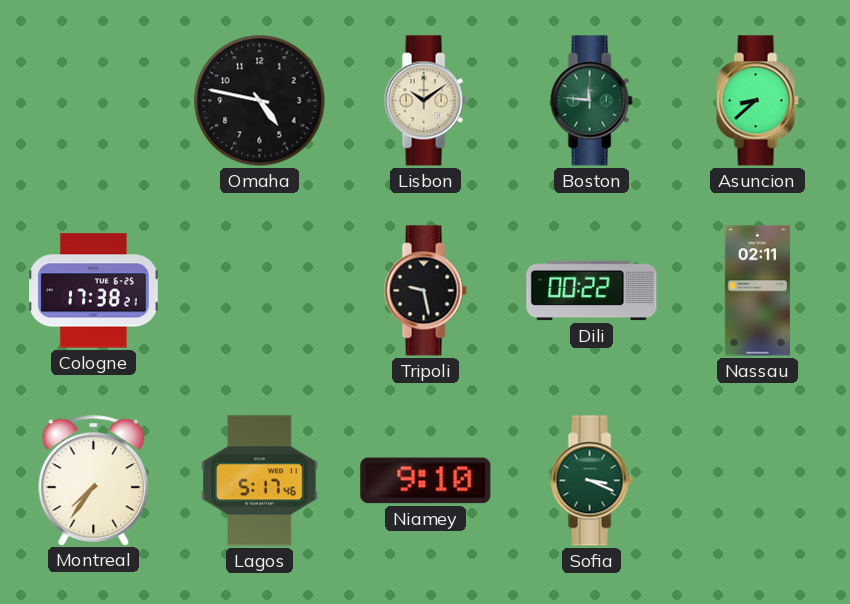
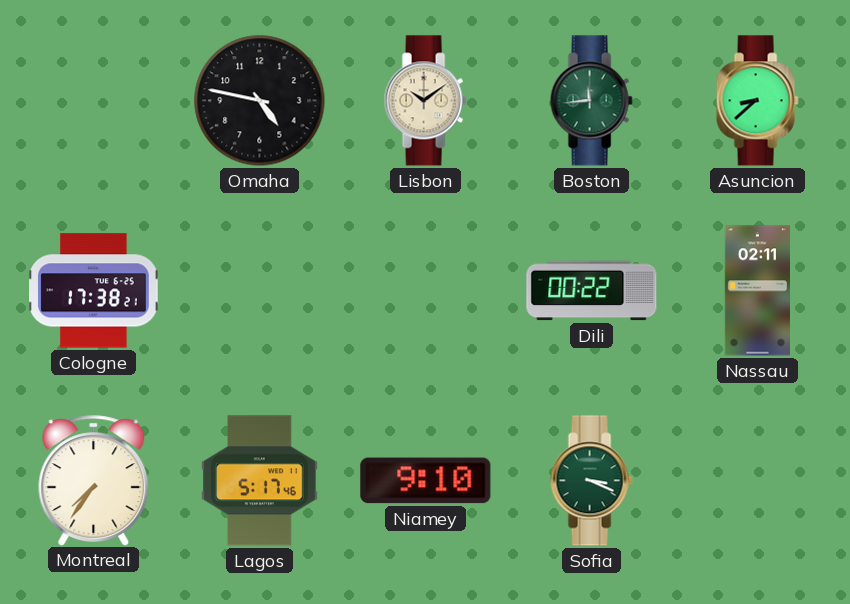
Boston: 11:46 -> 11:44 (591, 101)
Tripoli: 9:28 -> none (425, 291)
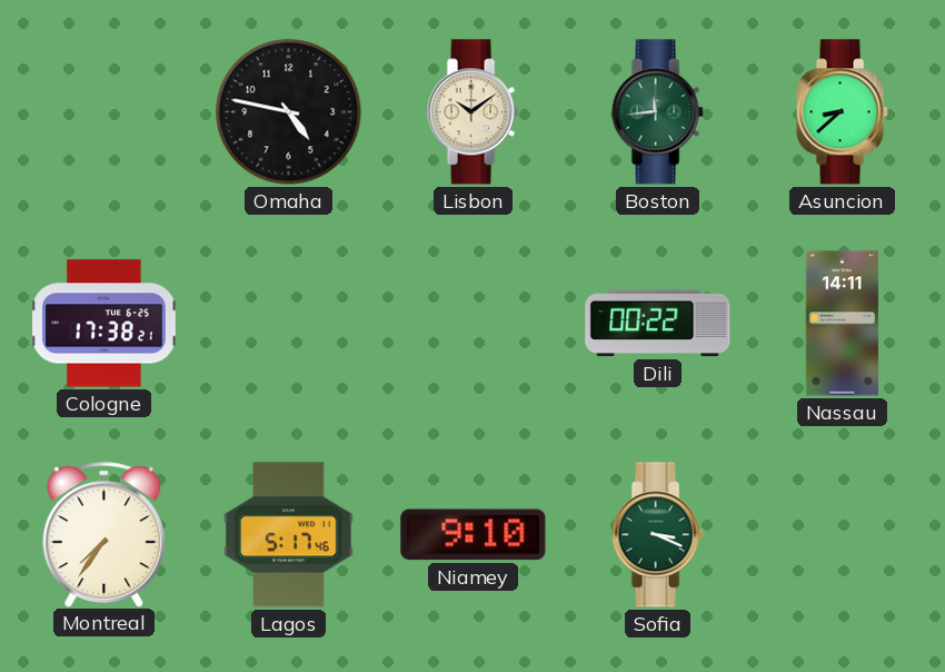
Nassau: 02:11 -> 14:11 (842, 324)
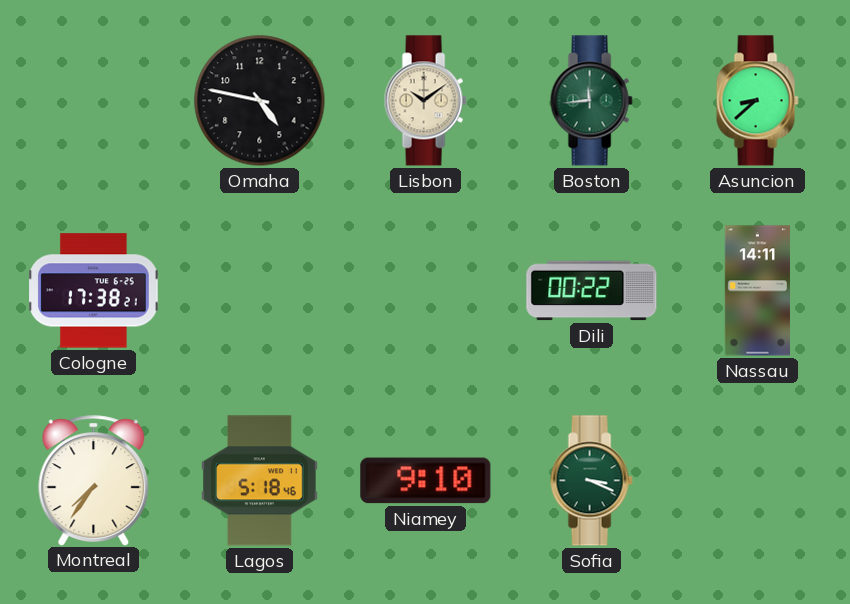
Lagos: 5:17 -> 5:18 (260, 481)
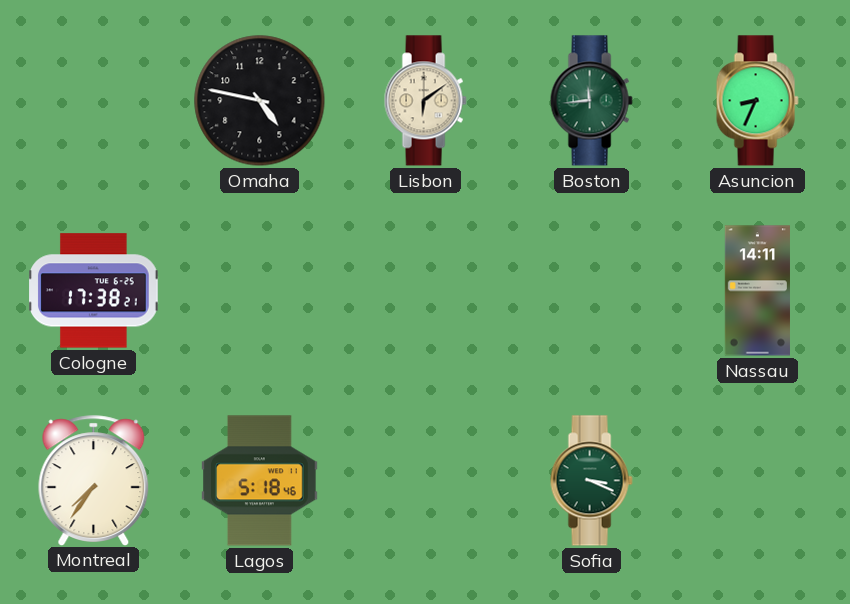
Lisbon: 10:09 -> 6:09 (425, 101)
Asuncion: 8:38 -> 8:34 (757, 101)
Dili: 00:22 -> none (592, 291)
Niamey: 9:10 -> none (426, 481)
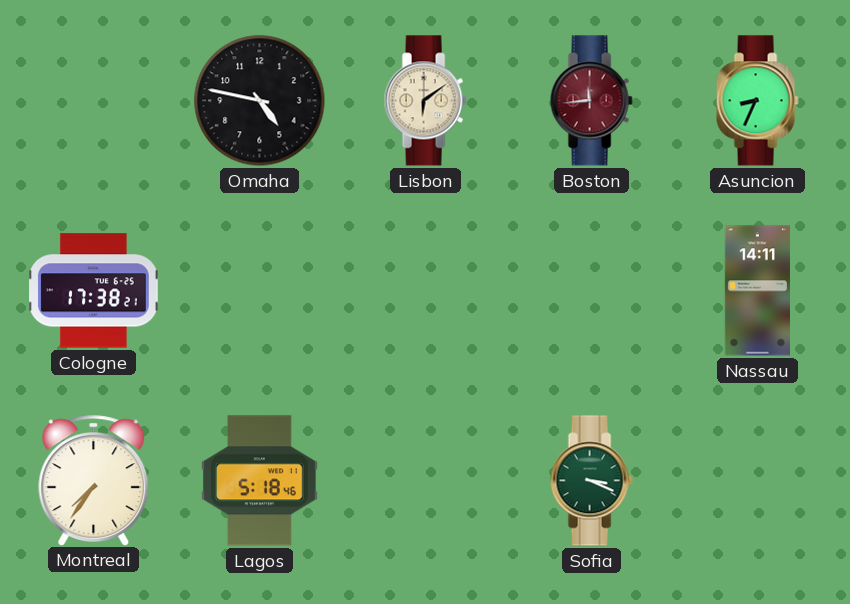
Boston dial: green -> burgundy (591, 101)
